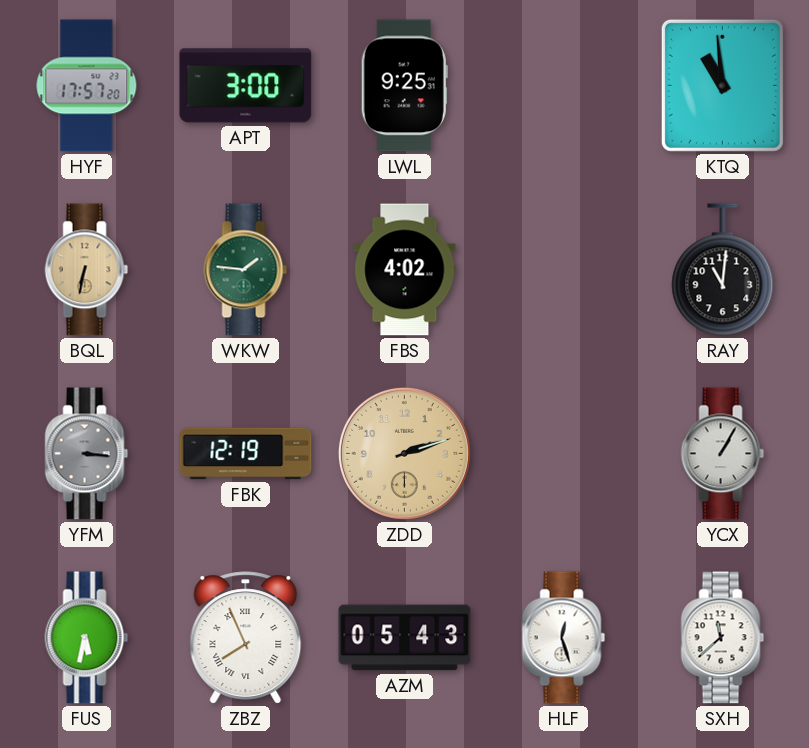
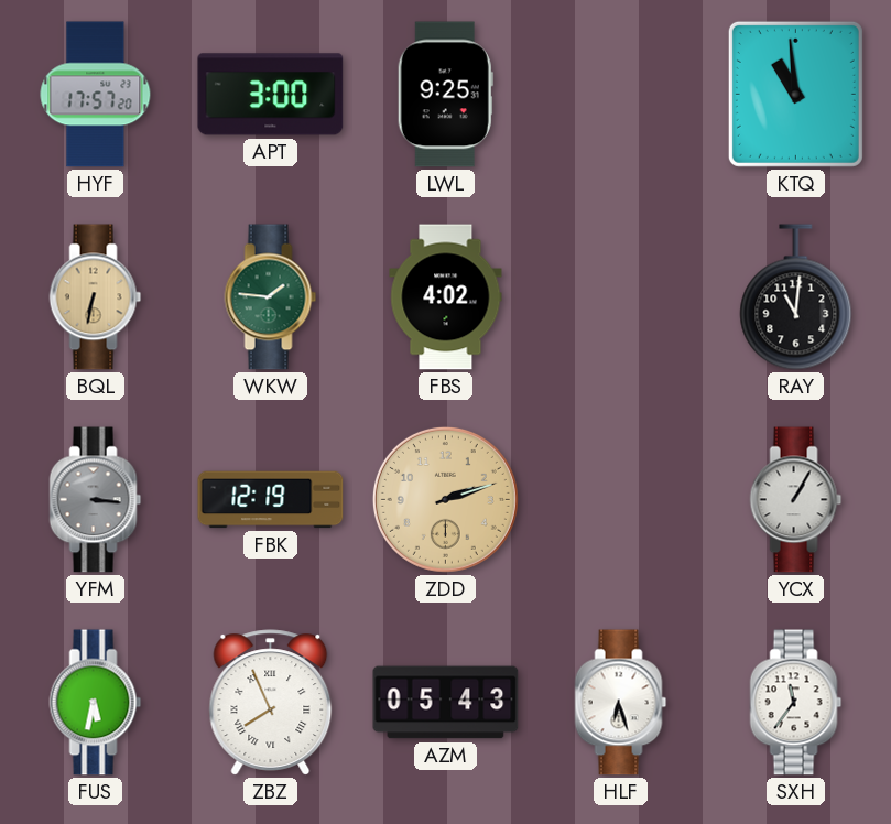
HLF: 12:27 -> 6:27 (621, 703)
SXH: 11:38 -> 11:36 (796, 703)
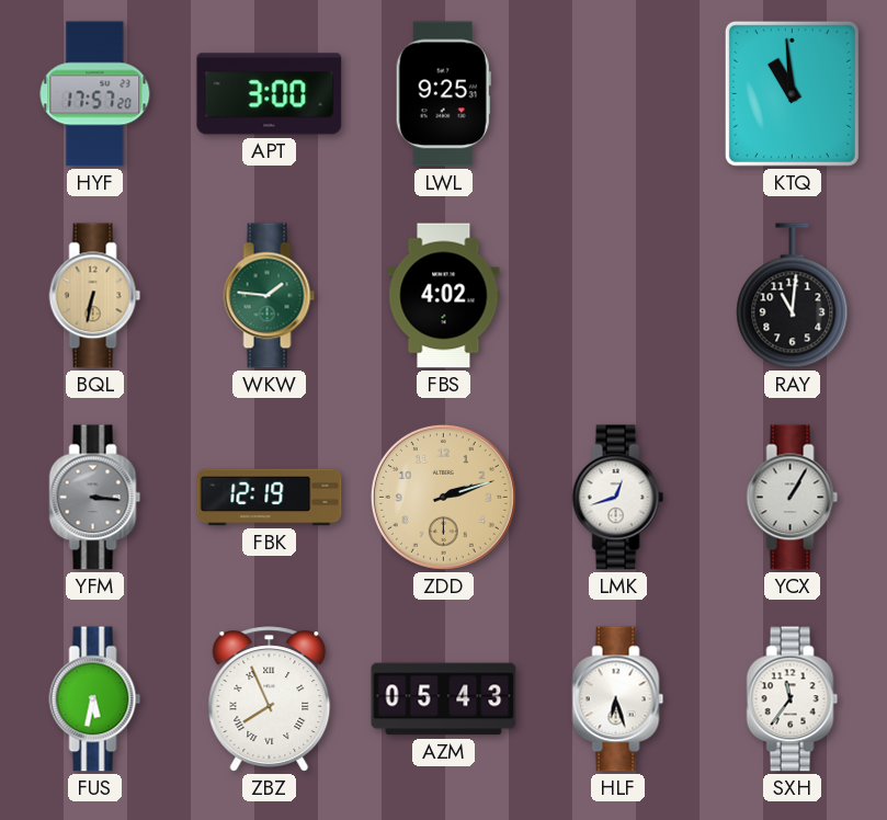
LMK: none -> 12:42 (618, 498)
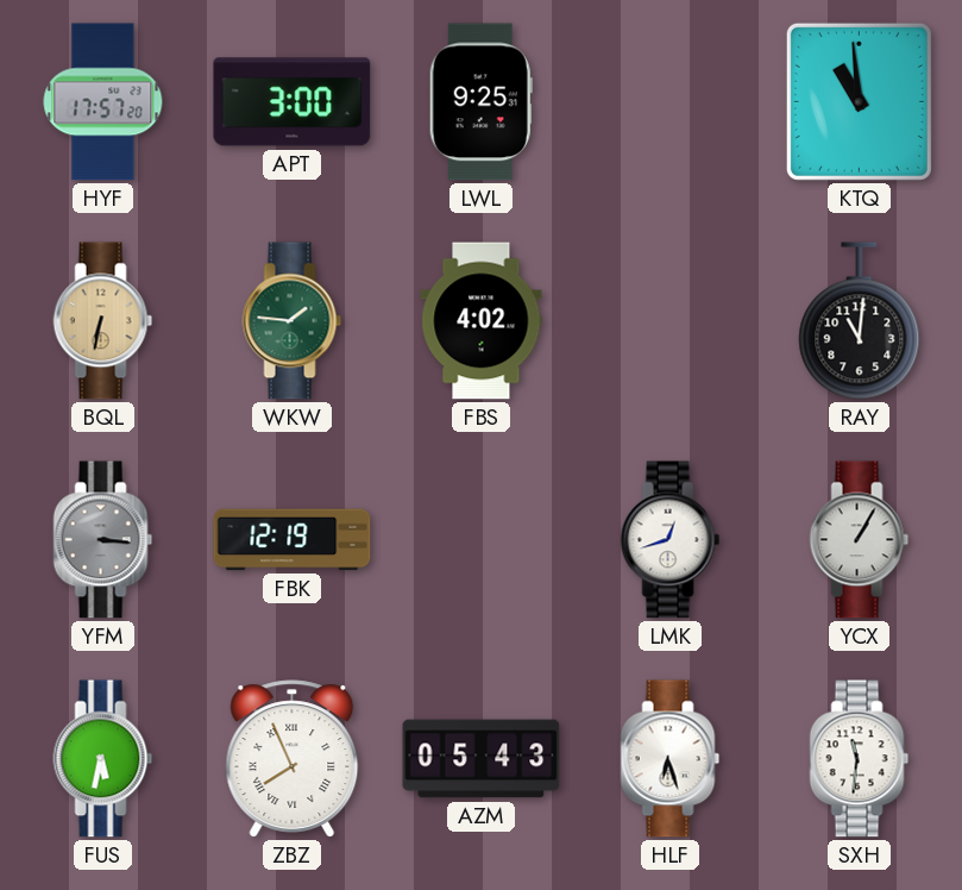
ZDD: 2:12 -> none (443, 497)
SXH: 11:36 -> 11:31 (860, 759)
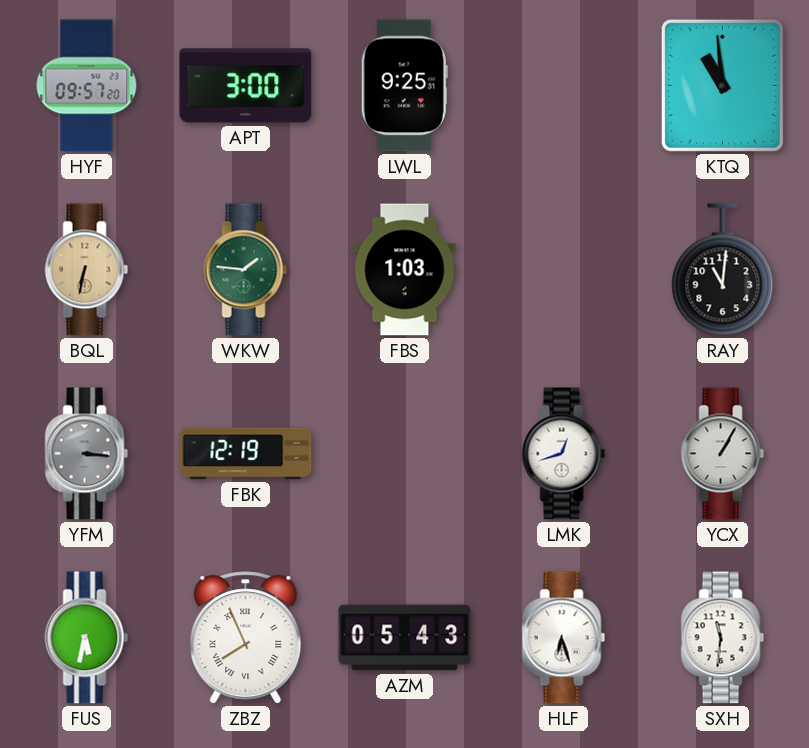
HYF: 17:57 -> 09:57 (87, 86)
FBS: 4:02 -> 1:03 (405, 270)
